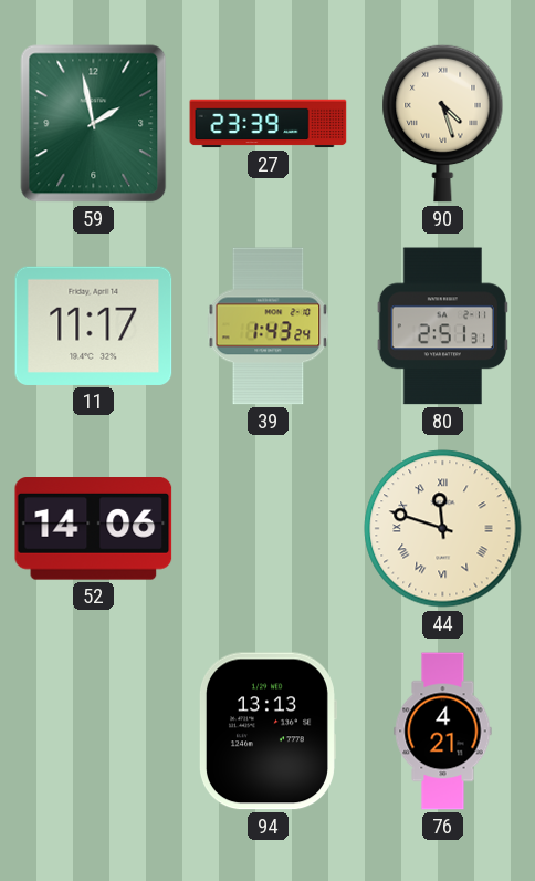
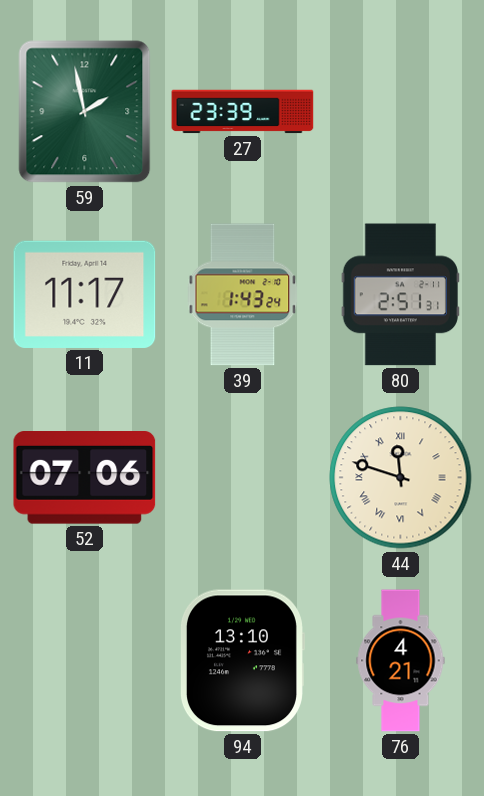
90: 4:27 -> none (443, 123)
52: 14:06 -> 07:06 (85, 478)
94: 13:13 -> 13:10 (242, 661)
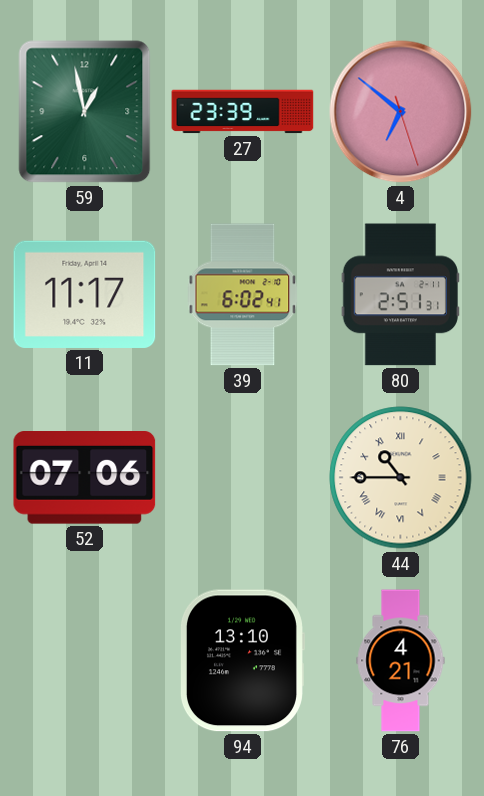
59: 1:58 -> 12:58 (85, 112)
4: none -> 6:51 (401, 112)
39: 1:43 -> 6:02 (243, 295)
44: 11:48 -> 10:45 (401, 478)
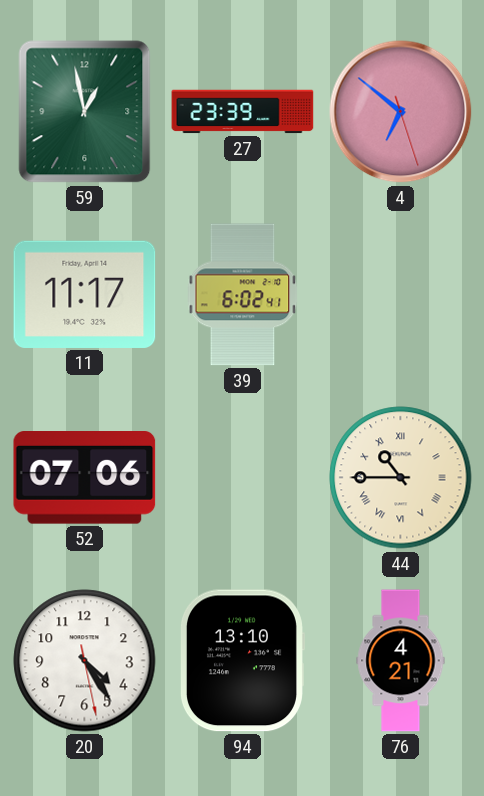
80: 2:51 -> none (400, 295)
20: none -> 4:24 (85, 661)
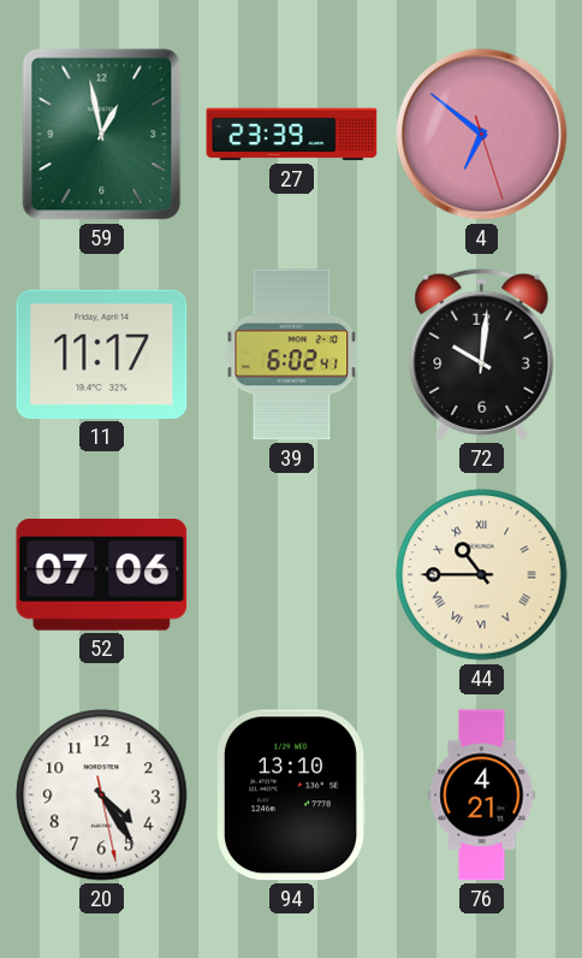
72: none -> 10:01 (482, 354)
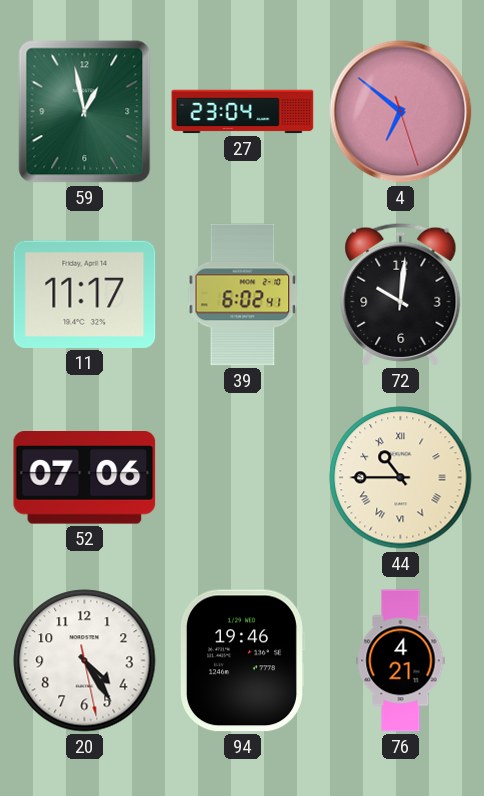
27: 23:39 -> 23:04 (243, 112)
94: 13:10 -> 19:46 (242, 661)
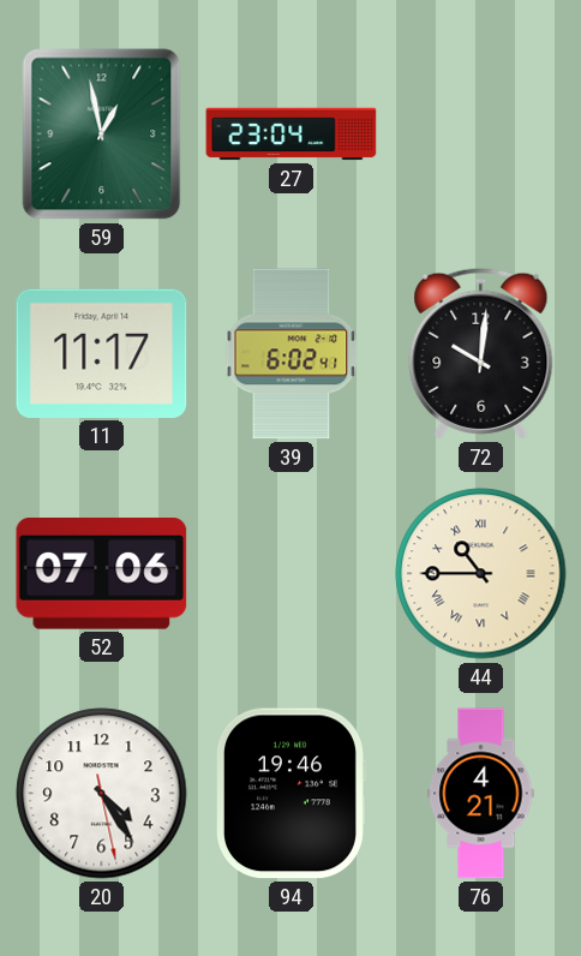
4: 6:51 -> none (401, 112)
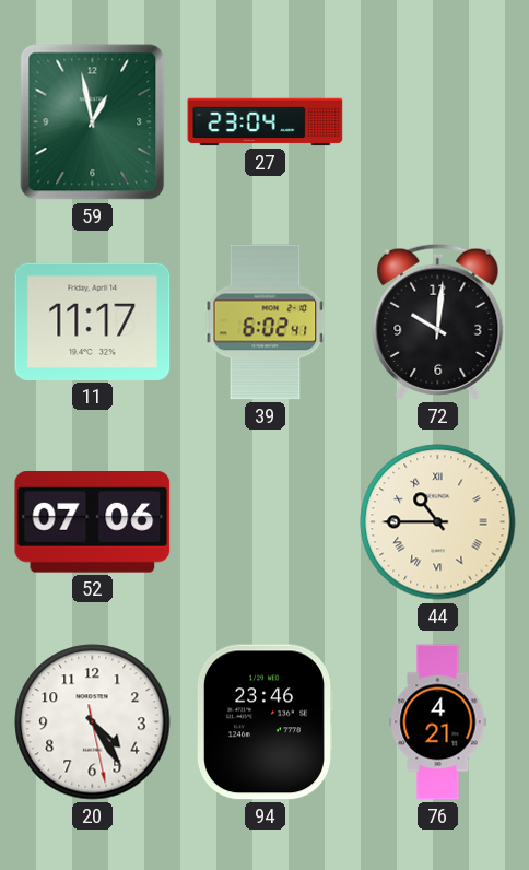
94: 19:46 -> 23:46 (264, 722)
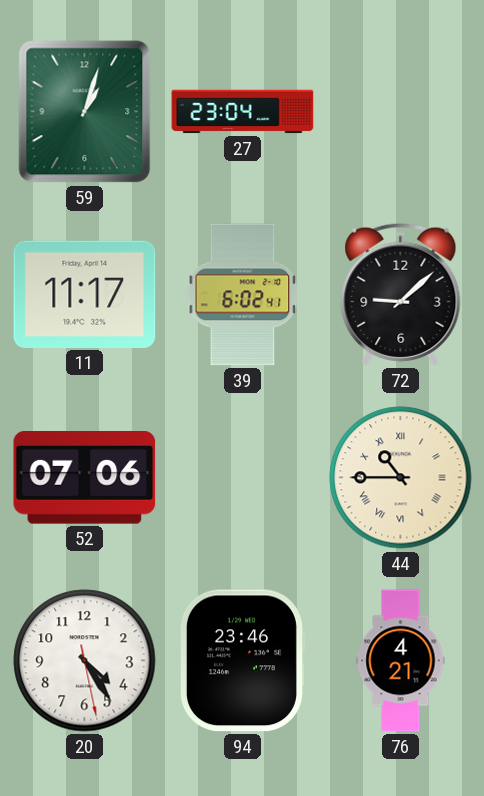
59: 12:58 -> 1:03 (85, 112)
72: 10:01 -> 9:08 (401, 294)
